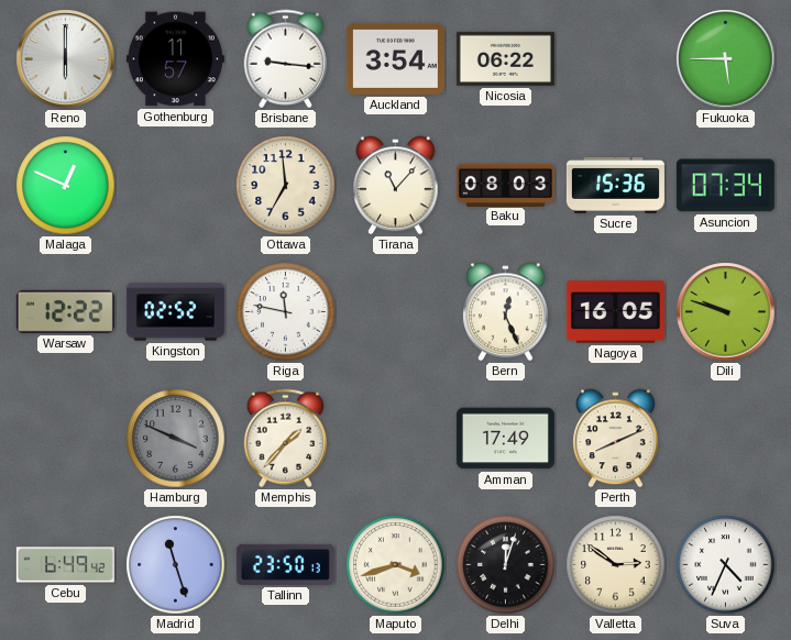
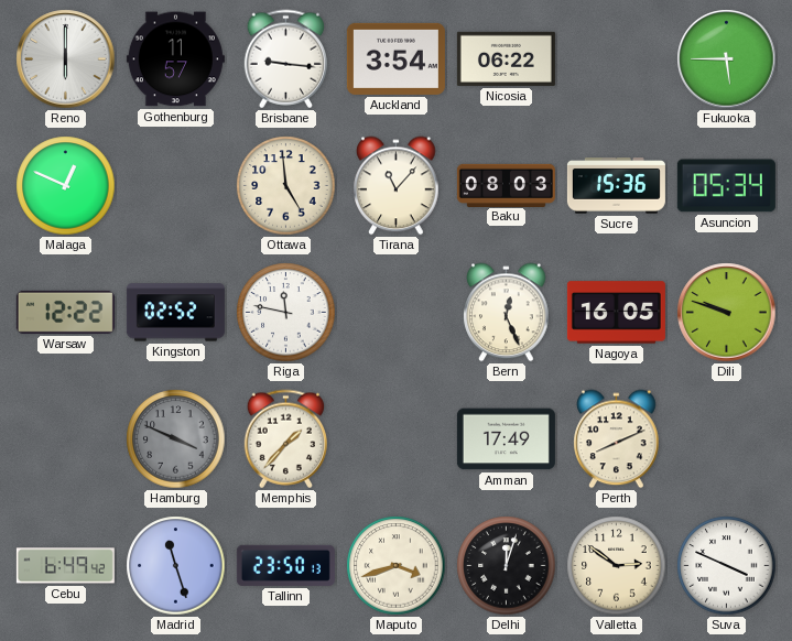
Ottawa: 6:59 -> 4:59 (286, 186)
Asuncion: 07:34 -> 05:34 (726, 186)
Suva: 4:34 -> 3:49 (727, 566)
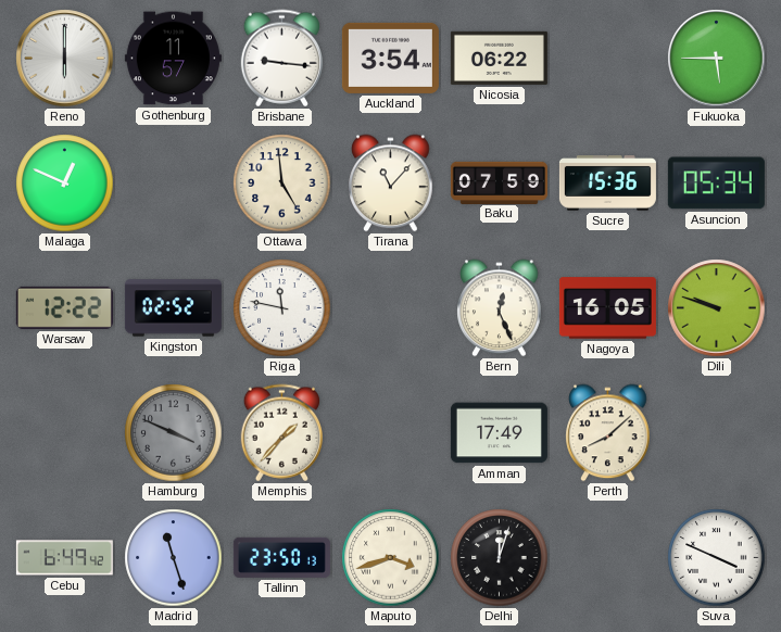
Baku: 08:03 -> 07:59 (499, 182)
Perth: 8:11 -> 8:08 (608, 433)
Valletta: 2:51 -> none (617, 566)
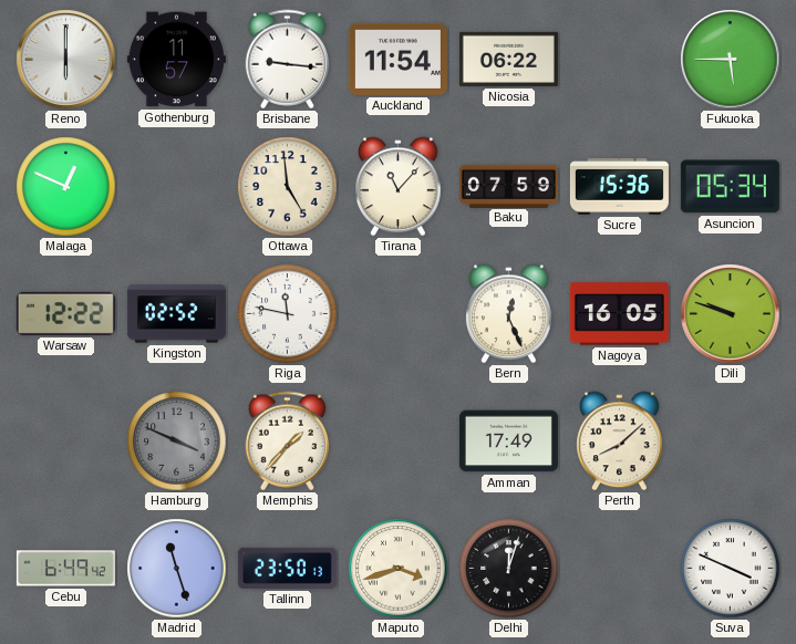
Auckland: 3:54 -> 11:54 (397, 59)
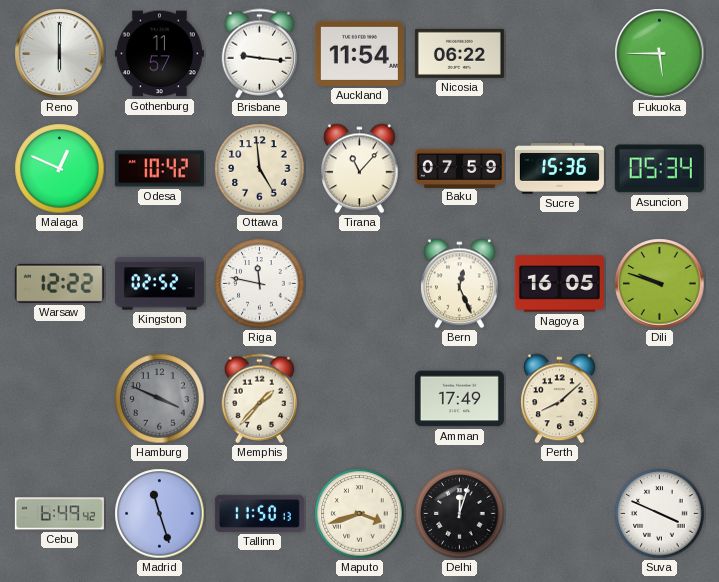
Odesa: none -> 10:42 (159, 169)
Tallinn: 23:50 -> 11:50 (259, 513)
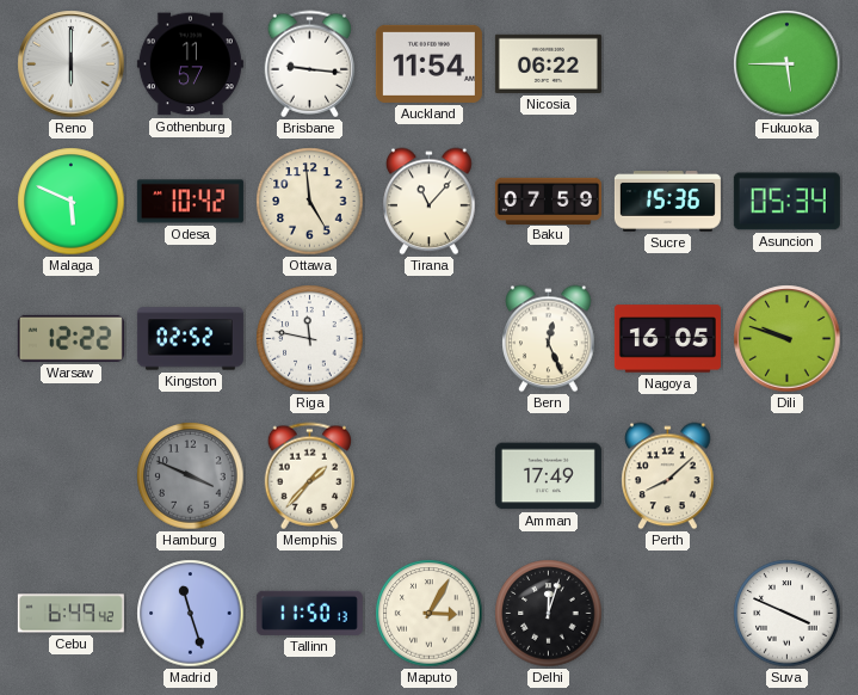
Malaga: 12:49 -> 5:49 (72, 202)
Maputo: 3:42 -> 3:05 (430, 614)
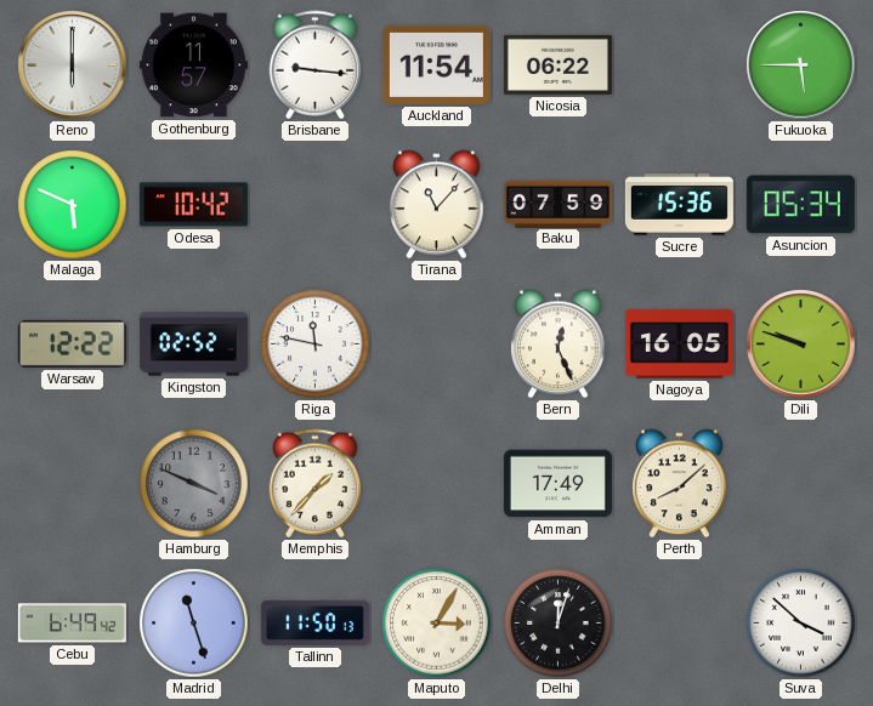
Ottawa: 4:59 -> none (310, 202)
Suva: 3:49 -> 3:52 (801, 624)
